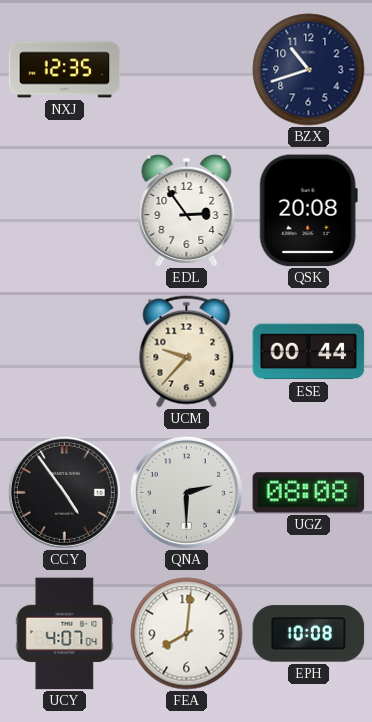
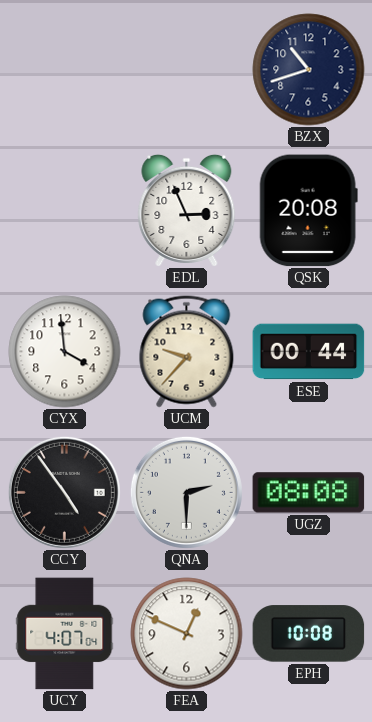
NXJ: 12:35 -> none (65, 70)
EDL: 2:54 -> 2:56 (187, 210)
CYX: none -> 3:59 (65, 352)
FEA: 8:01 -> 12:49 (187, 634)
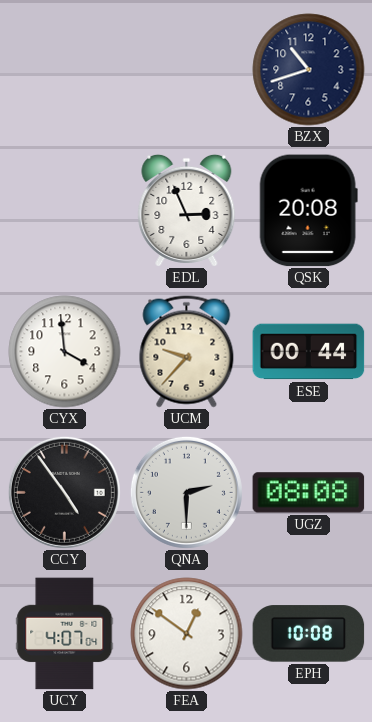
FEA: 12:49 -> 12:51 (187, 634)
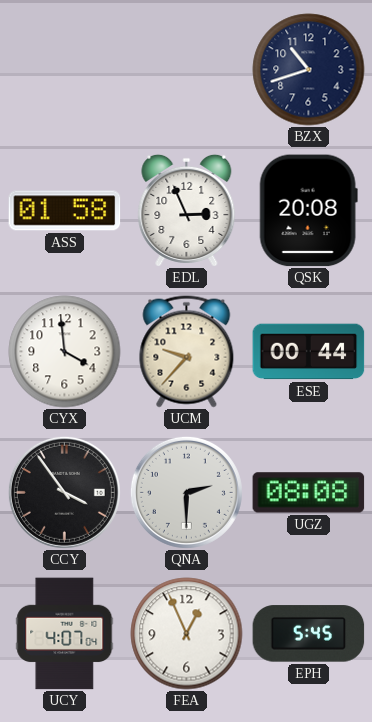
ASS: none -> 01:58 (65, 211)
CCY: 4:54 -> 3:54 (64, 492)
FEA: 12:51 -> 12:56 (187, 634)
EPH: 10:08 -> 5:45 (309, 634)
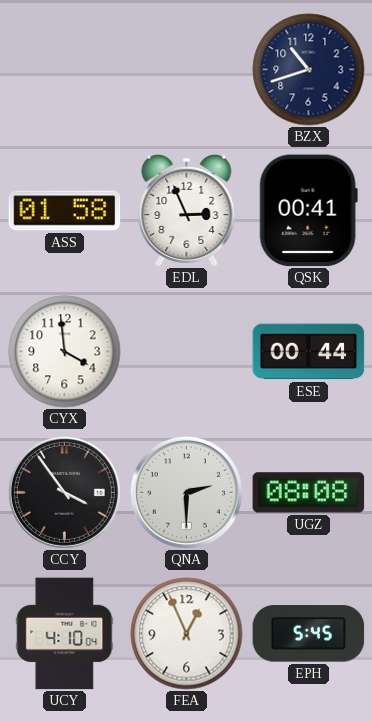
QSK: 20:08 -> 00:41 (308, 211)
UCM: 9:37 -> none (187, 352)
UCY: 4:07 -> 4:10 (65, 634)
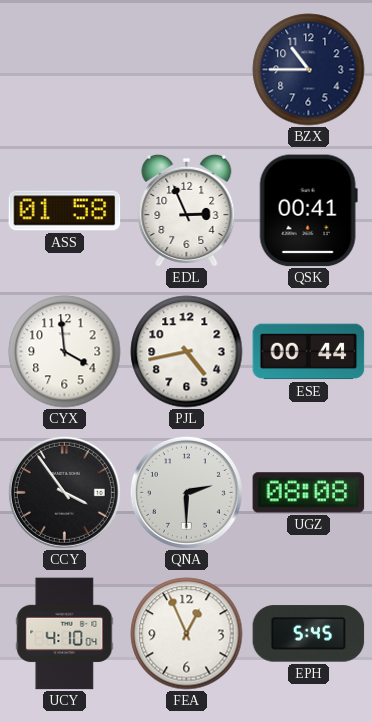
BZX: 10:42 -> 10:45 (309, 70)
PJL: none -> 4:43 (187, 352)
